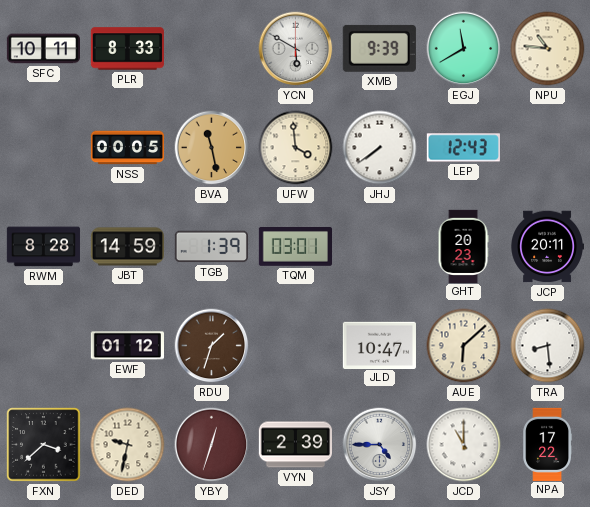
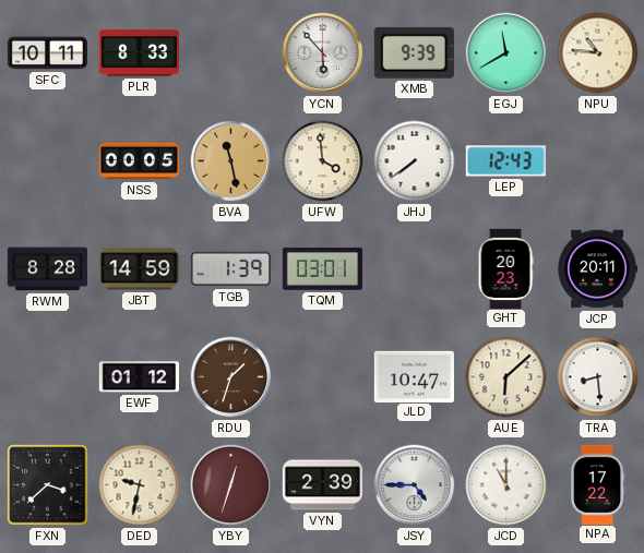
YCN: 5:50 -> 5:53 (323, 53)
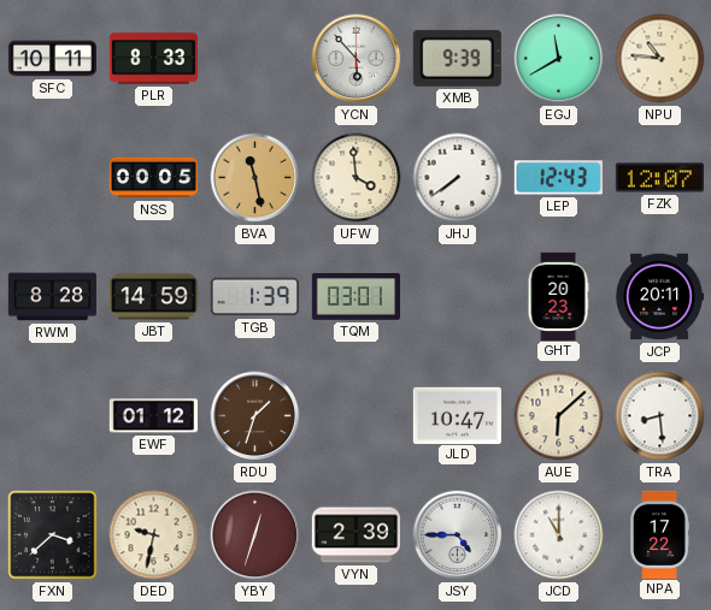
FZK: none -> 12:07 (659, 178)
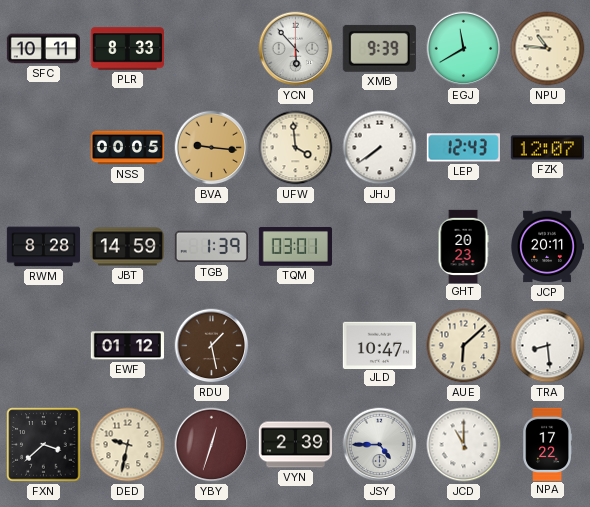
BVA: 11:28 -> 9:16 (212, 148)
RDU: 1:33 -> 1:28 (212, 346)
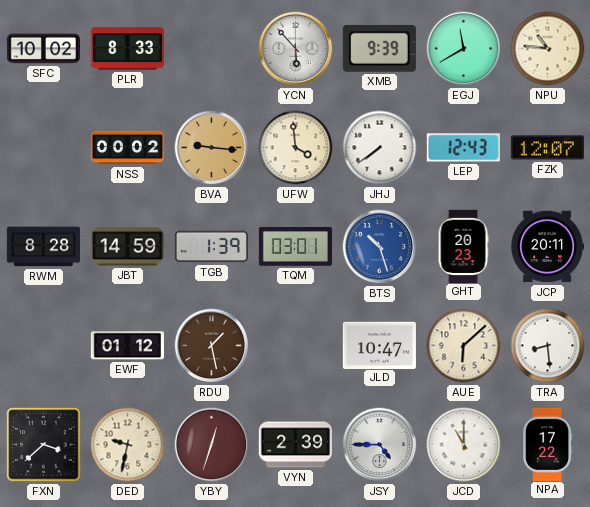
SFC: 10:11 -> 10:02 (43, 49)
NSS: 00:05 -> 00:02 (127, 148)
BTS: none -> 10:27 (380, 247)
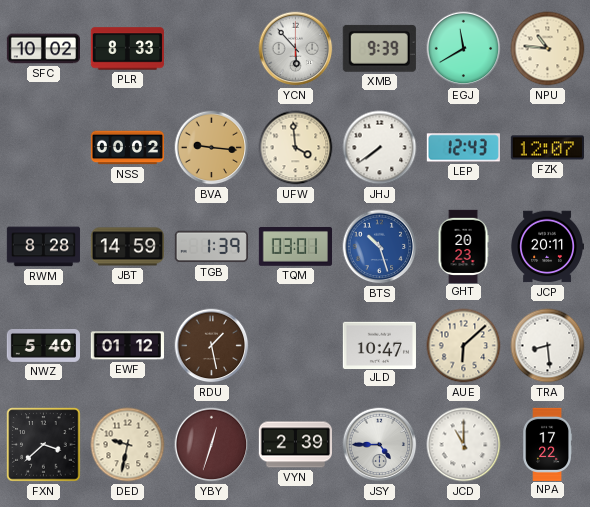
NWZ: none -> 5:40 (43, 346)
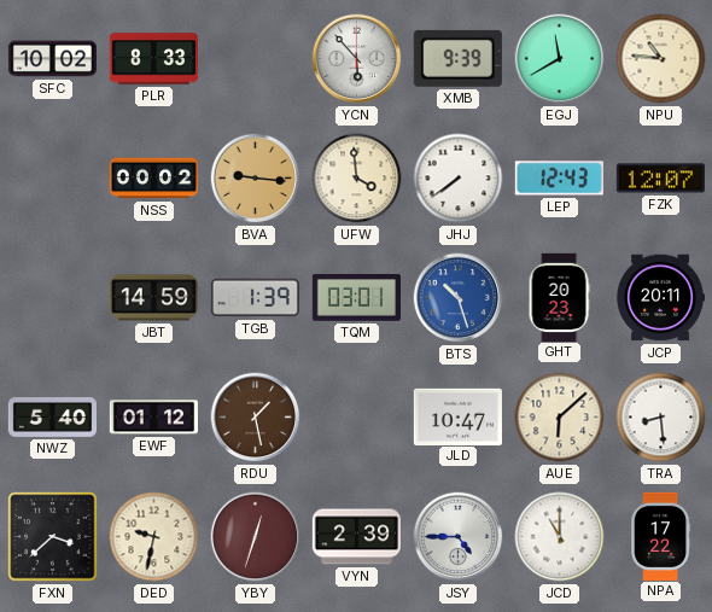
RWM: 8:28 -> none (43, 247)
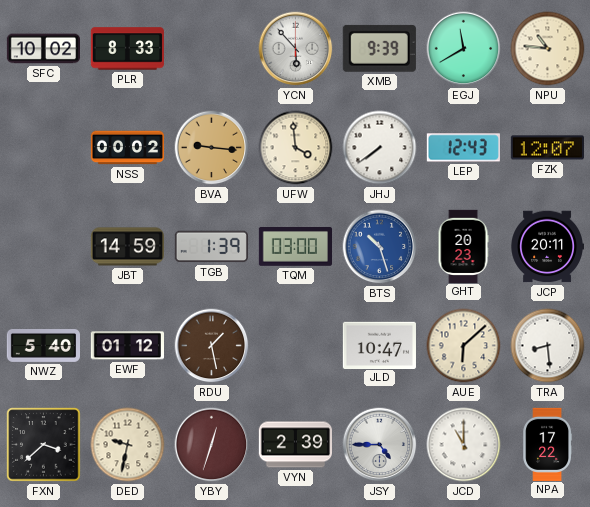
TQM: 03:01 -> 03:00 (295, 247)
